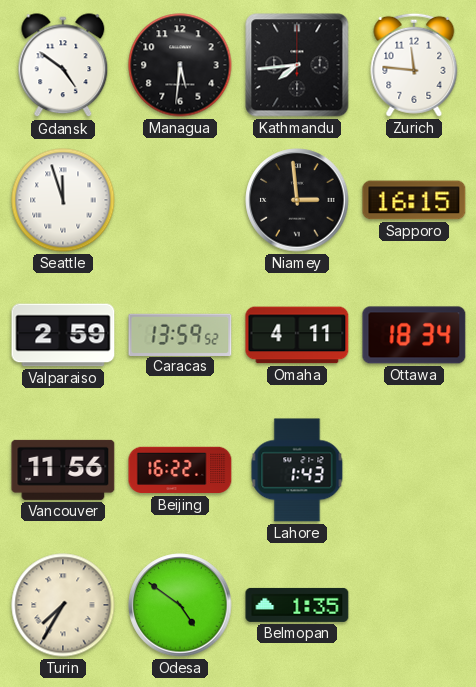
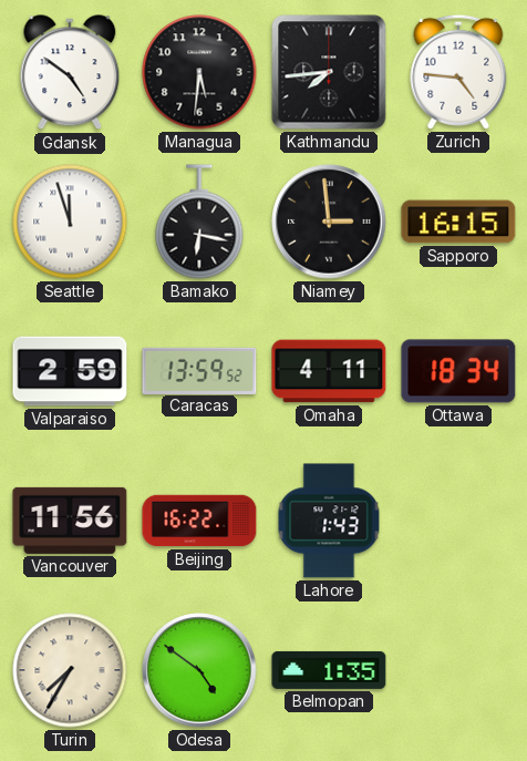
Zurich: 11:46 -> 4:46 (458, 72)
Bamako: none -> 6:17 (199, 222)
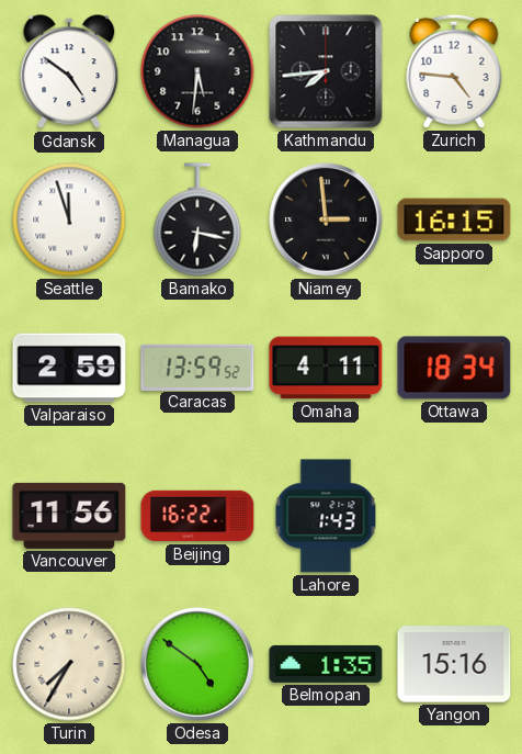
Yangon: none -> 15:16 (454, 664)
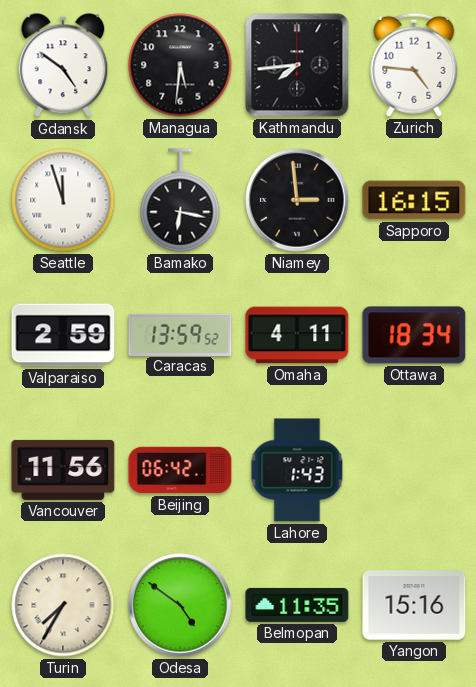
Beijing: 16:22 -> 06:42 (180, 470)
Belmopan: 1:35 -> 11:35 (297, 605)
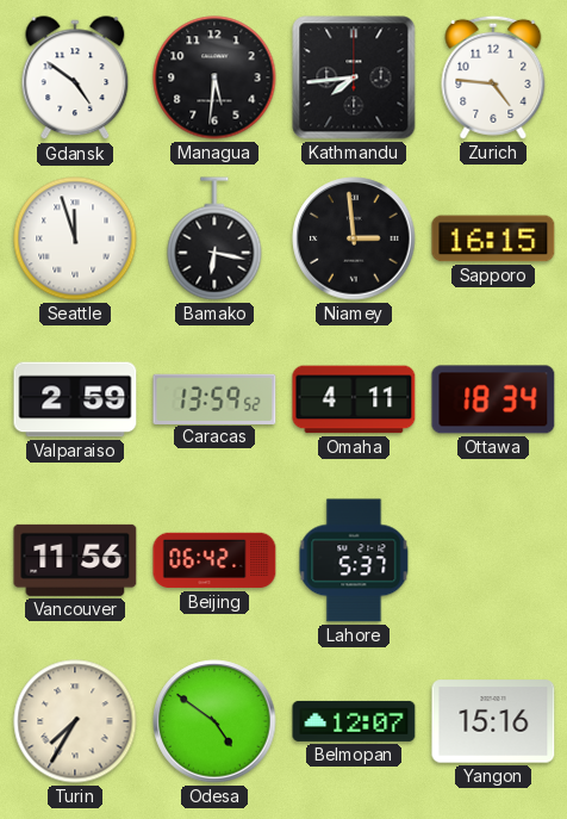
Lahore: 1:43 -> 5:37 (354, 560)
Belmopan: 11:35 -> 12:07 (354, 721)
